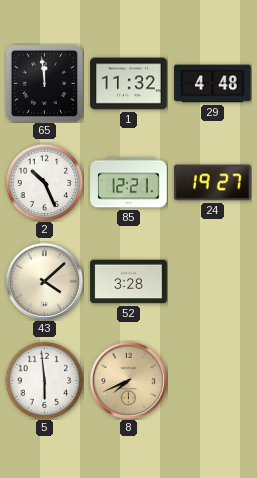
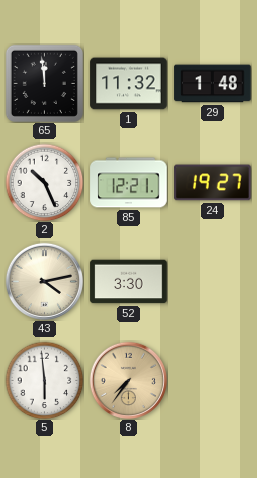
29: 4:48 -> 1:48 (213, 84)
43: 4:08 -> 4:13 (44, 281)
52: 3:28 -> 3:30 (129, 282)
8: 7:41 -> 7:36 (128, 380)
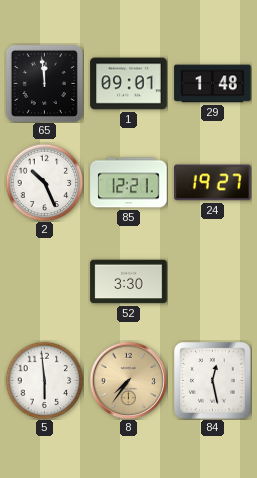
1: 11:32 -> 09:01 (129, 84)
43: 4:13 -> none (44, 281)
84: none -> 12:28 (213, 381)
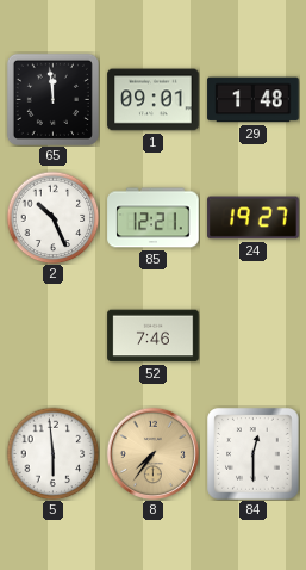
52: 3:30 -> 7:46 (154, 336)
84: 12:28 -> 12:30 (254, 454)
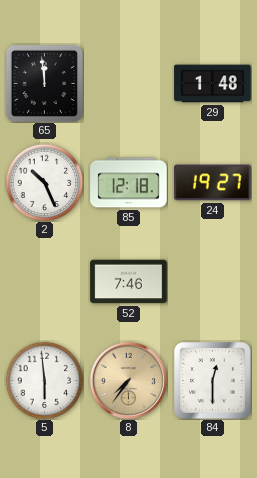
1: 09:01 -> none (154, 100)
85: 12:21 -> 12:18 (129, 183)
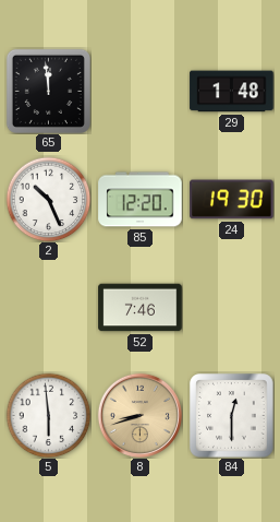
85: 12:18 -> 12:20 (141, 200)
24: 19:27 -> 19:30 (232, 200)
8: 7:36 -> 8:42 (139, 415)
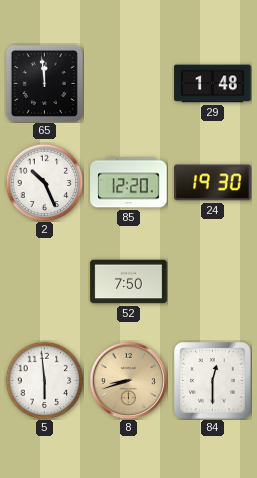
52: 7:46 -> 7:50 (129, 282)
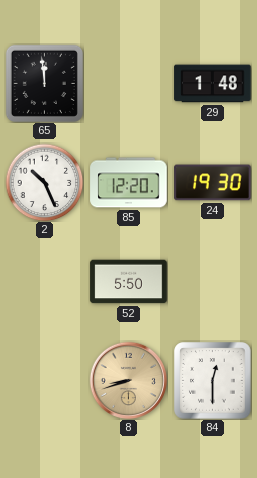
52: 7:50 -> 5:50 (129, 282)
5: 5:59 -> none (44, 380)
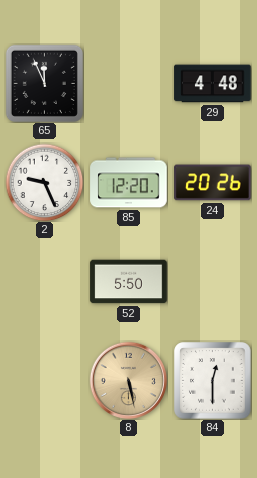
65: 11:59 -> 11:56 (44, 83)
29: 1:48 -> 4:48 (213, 84)
2: 10:26 -> 9:26 (44, 182)
24: 19:30 -> 20:26 (213, 183)
8: 8:42 -> 5:28 (128, 380)
